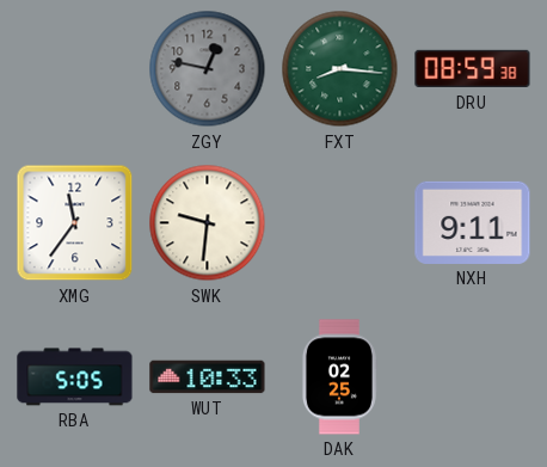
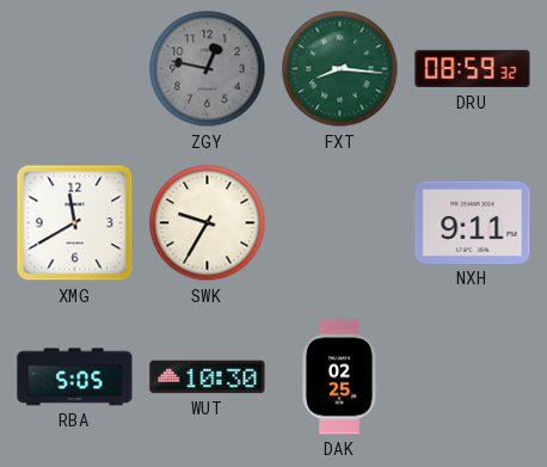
DRU: 08:59:38 -> 08:59:32 (473, 69)
XMG: 11:36 -> 11:40 (75, 223)
SWK: 9:31 -> 9:35 (208, 223)
WUT: 10:33 -> 10:30 (208, 377)
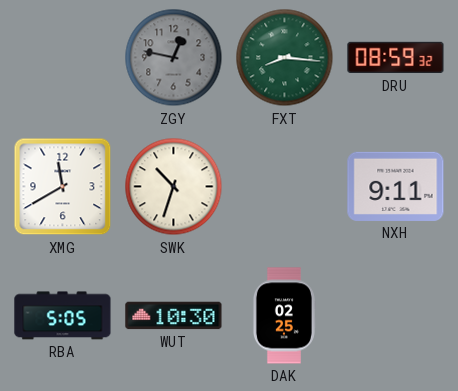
SWK: 9:35 -> 10:33 (174, 187)
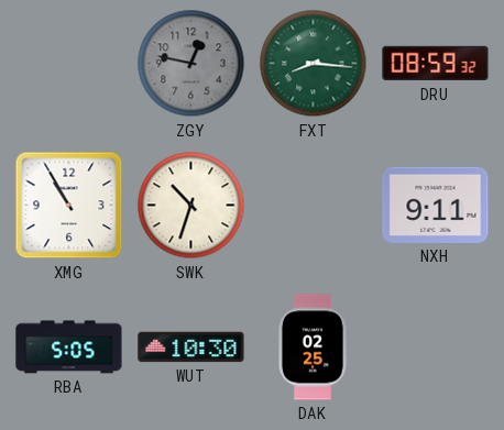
XMG: 11:40 -> 10:55 (69, 206)
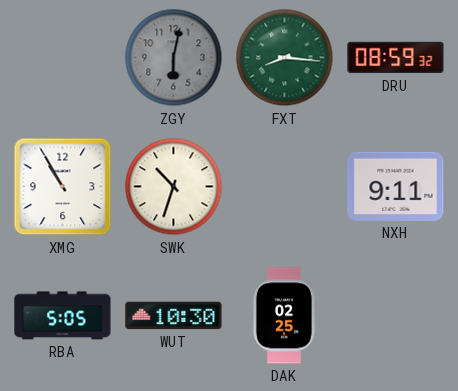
ZGY: 12:47 -> 6:02 (174, 58)
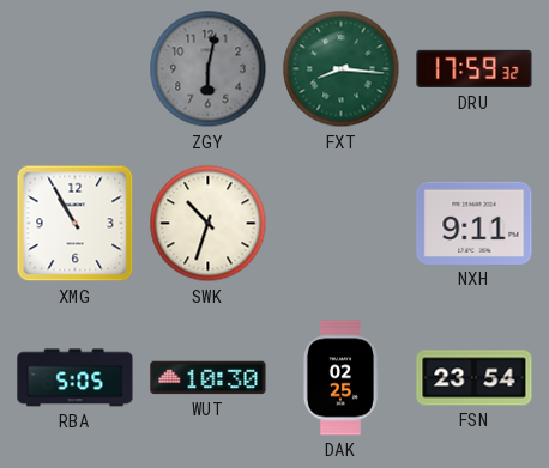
DRU: 08:59 -> 17:59 (475, 69)
FSN: none -> 23:54 (475, 378)
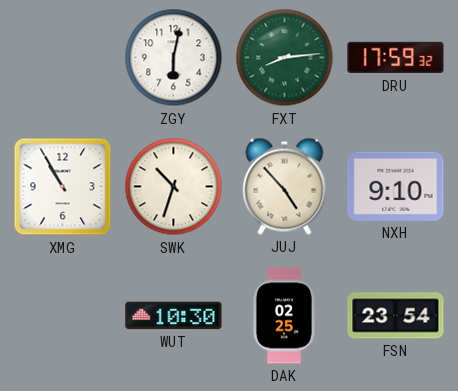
ZGY dial: grey -> white (174, 58)
FXT: 8:16 -> 8:14 (285, 58)
JUJ: none -> 4:53 (285, 186)
NXH: 9:11 -> 9:10 (396, 186)
RBA: 5:05 -> none (76, 378)
